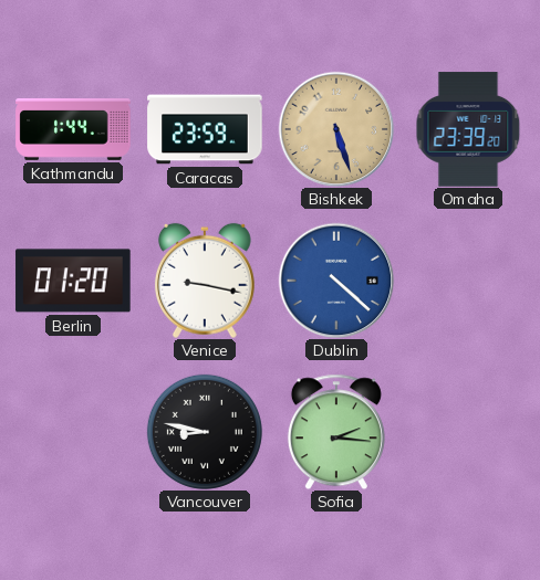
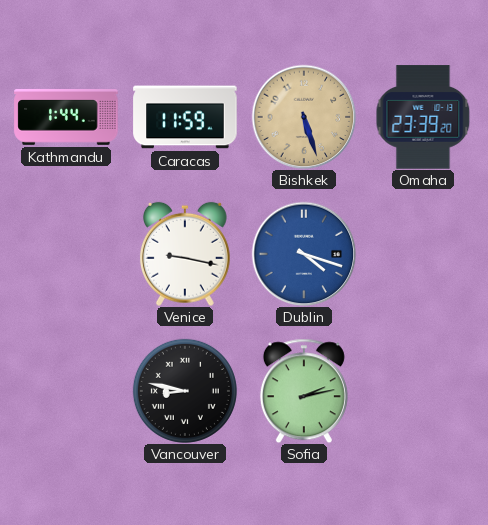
Caracas: 23:59 -> 11:59 (185, 117)
Berlin: 01:20 -> none (73, 281)
Dublin: 4:22 -> 4:18 (304, 254)
Sofia: 2:16 -> 2:13 (304, 391)
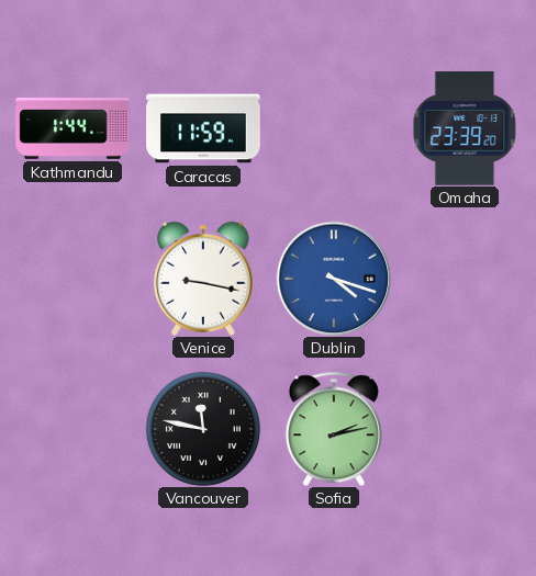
Bishkek: 5:27 -> none (304, 117)
Vancouver: 8:47 -> 11:47 (203, 429)
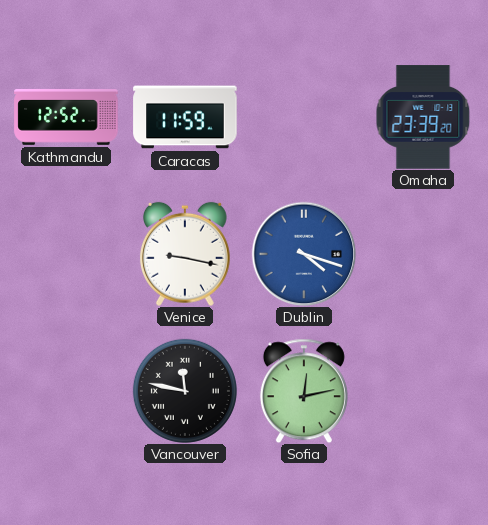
Kathmandu: 1:44 -> 12:52 (66, 118)
Sofia: 2:13 -> 12:13 (304, 391)
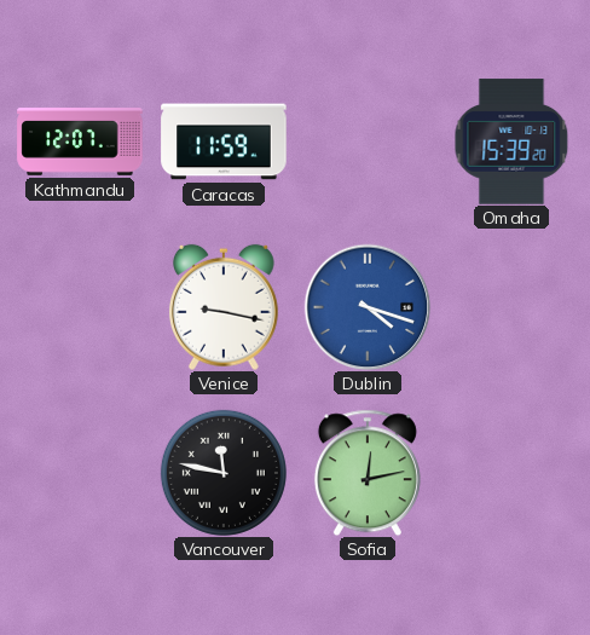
Kathmandu: 12:52 -> 12:07 (80, 143)
Omaha: 23:39 -> 15:39 (511, 142)
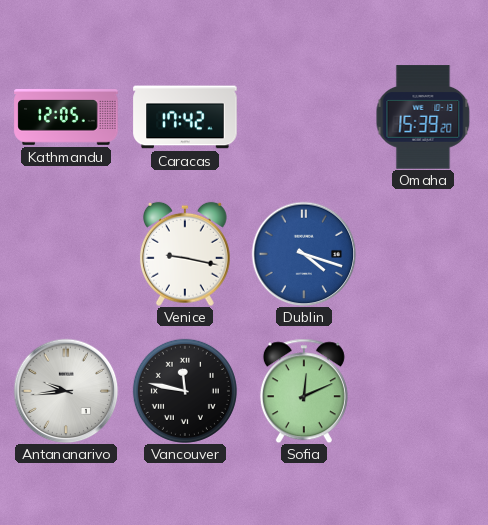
Kathmandu: 12:07 -> 12:05 (66, 118)
Caracas: 11:59 -> 17:42 (185, 117)
Antananarivo: none -> 9:44 (66, 391)
Sofia: 12:13 -> 12:11 (304, 391)
